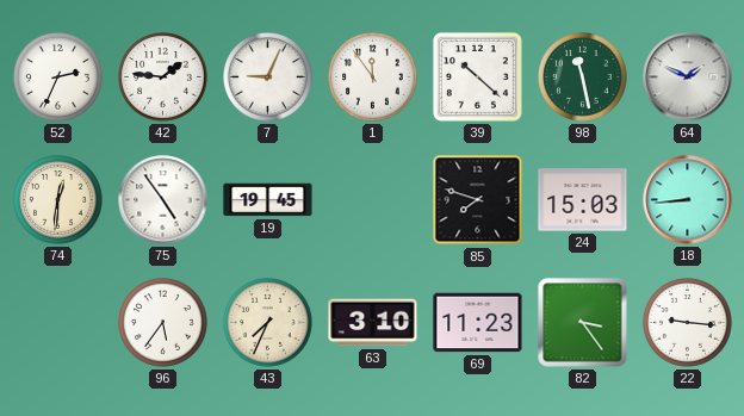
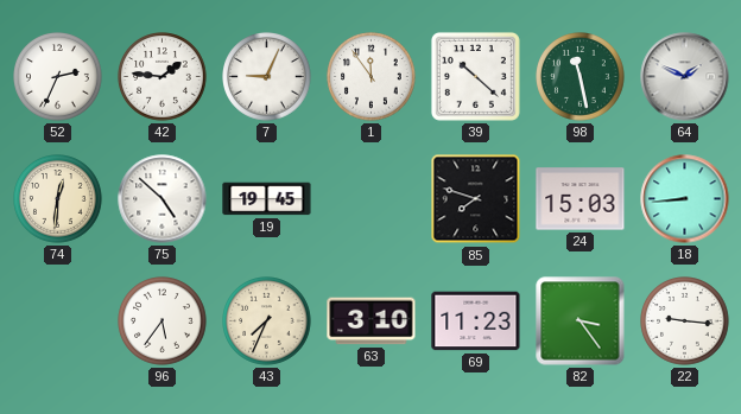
75: 4:54 -> 4:52 (163, 199)
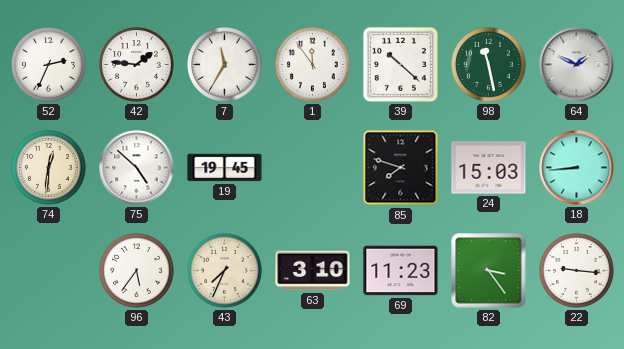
7: 9:04 -> 11:35 (225, 65)
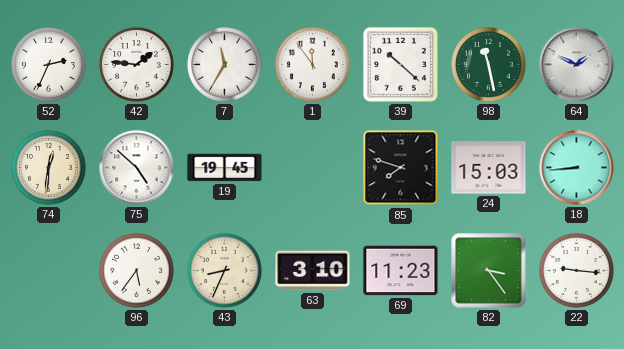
43: 7:34 -> 8:34 (225, 271)
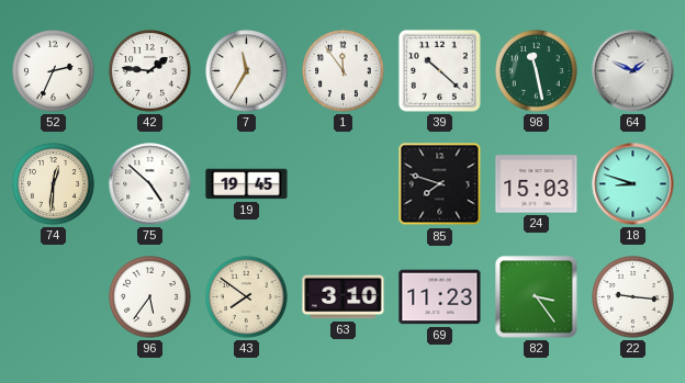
18: 8:44 -> 8:48 (633, 184)
43: 8:34 -> 7:51 (247, 297)
